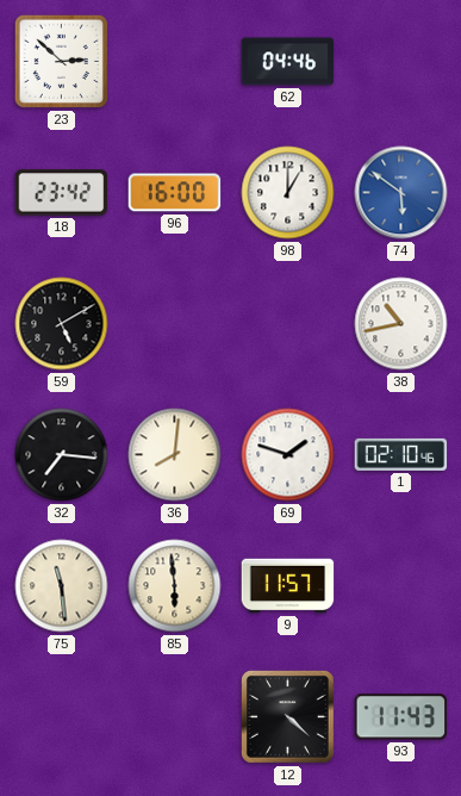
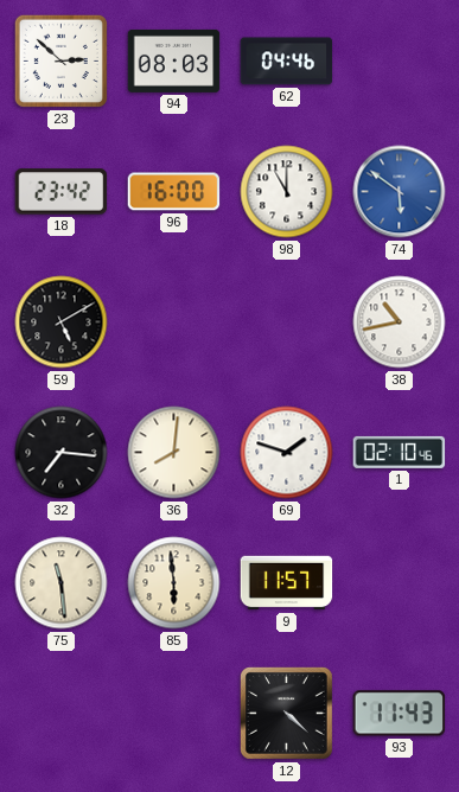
94: none -> 08:03 (174, 60)
98: 1:00 -> 11:00 (287, 192)
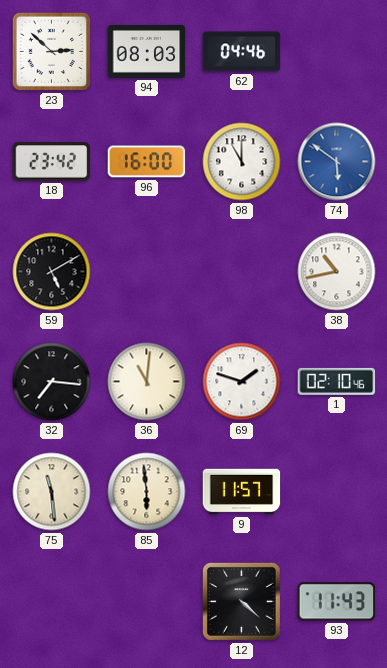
36: 8:01 -> 11:01 (147, 382)
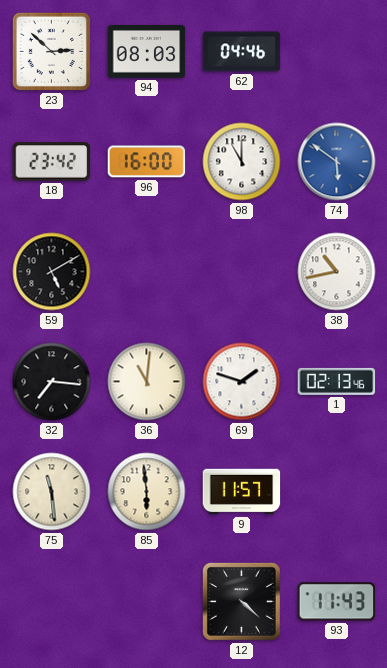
1: 02:10 -> 02:13 (337, 381)
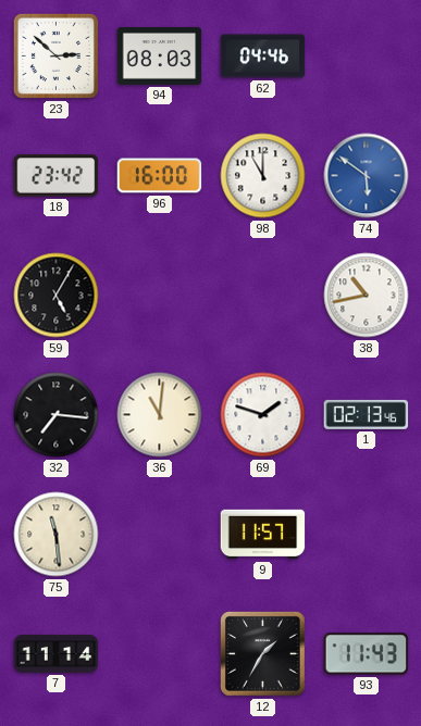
59: 5:10 -> 5:05 (57, 296)
85: 5:59 -> none (147, 492)
7: none -> 11:14 (57, 654)
12: 4:22 -> 1:35 (262, 653)
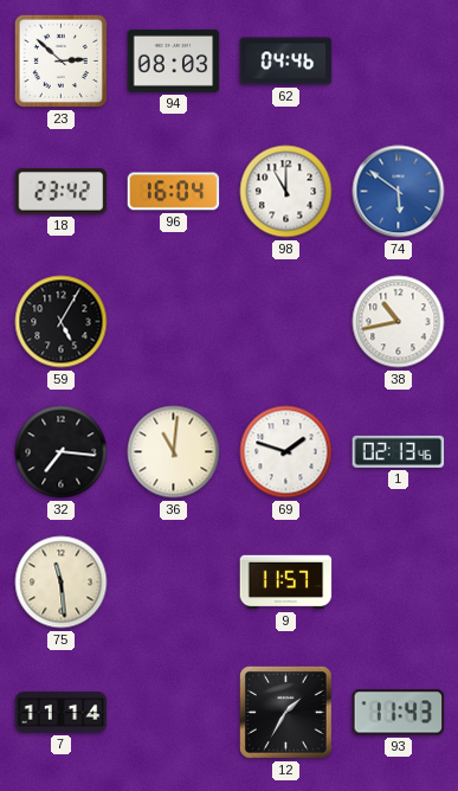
96: 16:00 -> 16:04 (174, 192)
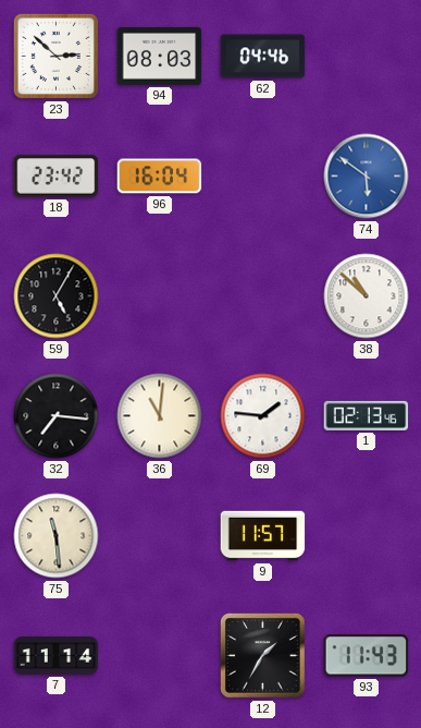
98: 11:00 -> none (286, 192)
38: 10:43 -> 10:52 (367, 296)
69: 1:48 -> 1:46 (263, 416)
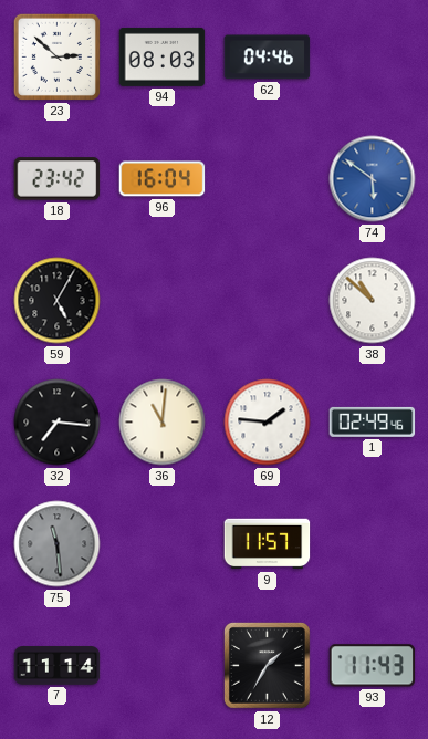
1: 02:13 -> 02:49 (373, 421)
75 dial: cream -> grey (58, 544)
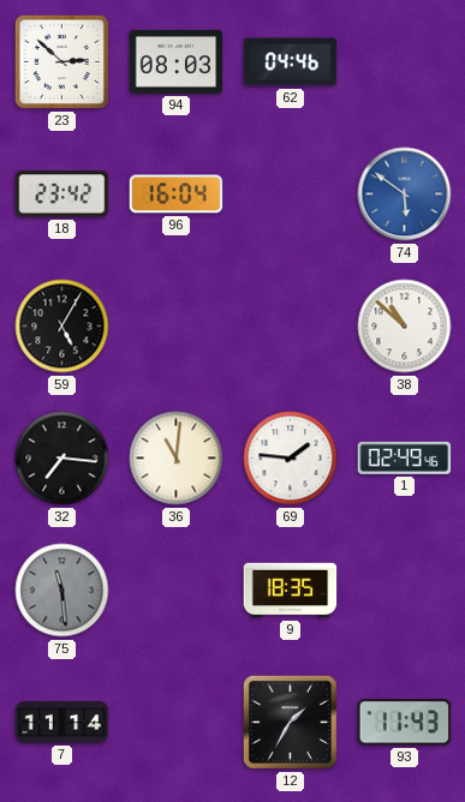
9: 11:57 -> 18:35 (291, 591)
